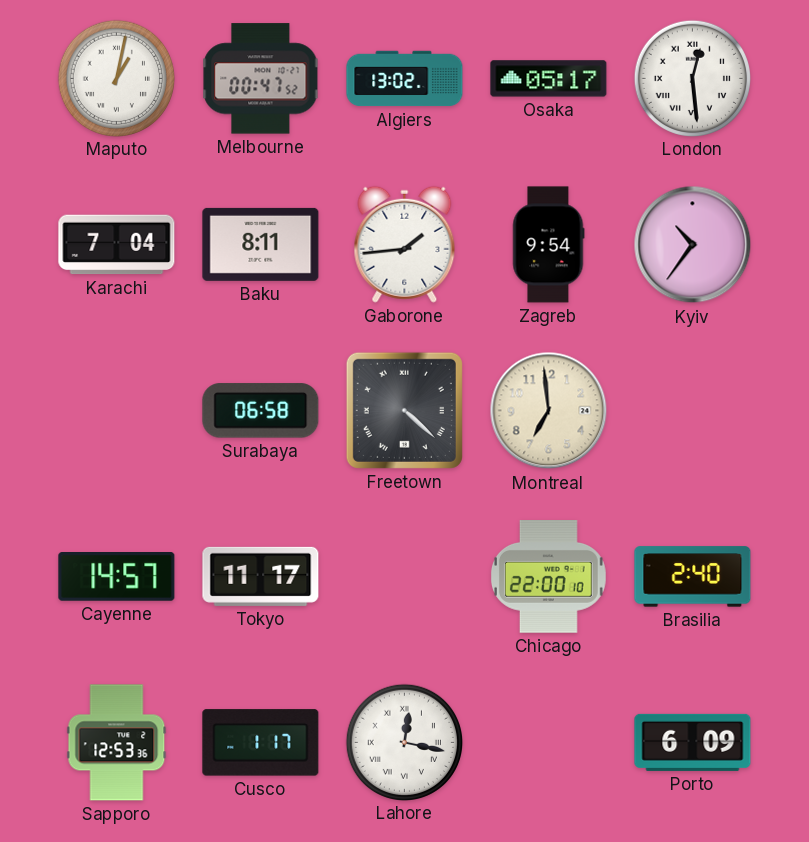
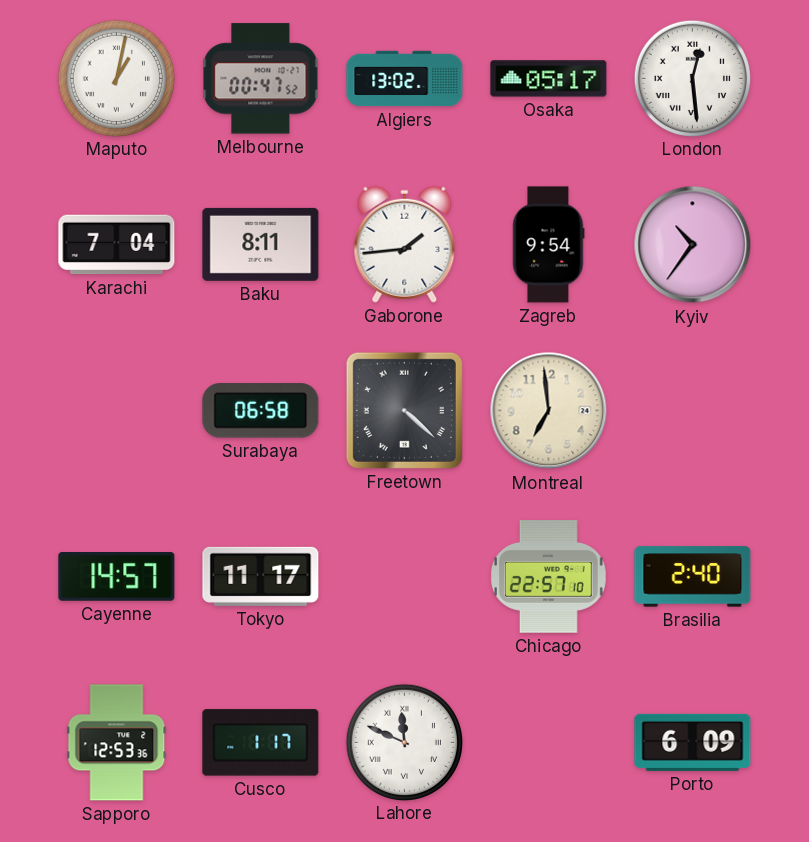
Chicago: 22:00 -> 22:57 (548, 577)
Lahore: 12:17 -> 11:49 (404, 742)
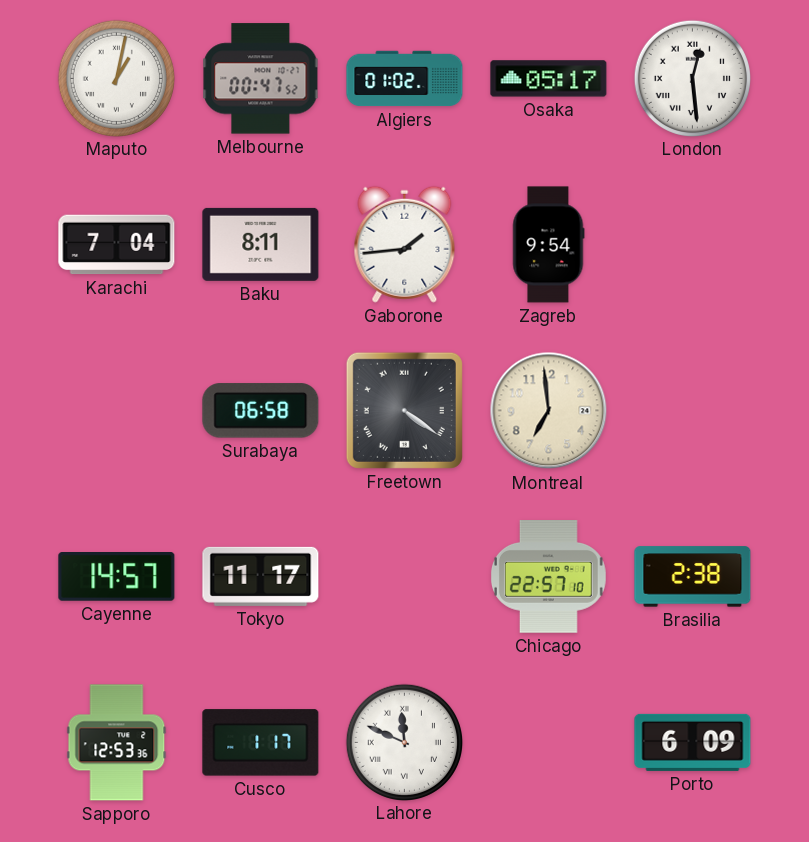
Algiers: 13:02 -> 01:02 (405, 79)
Kyiv: 10:36 -> none (693, 245)
Freetown: 4:22 -> 4:21 (404, 410)
Brasilia: 2:40 -> 2:38 (693, 577)
